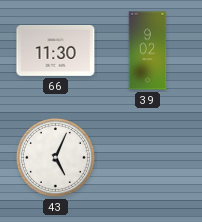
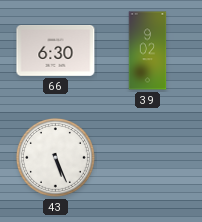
66: 11:30 -> 6:30 (56, 51)
43: 5:04 -> 5:26 (55, 157)
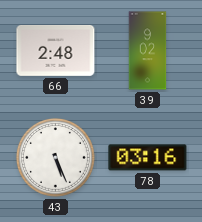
66: 6:30 -> 2:48 (56, 51)
78: none -> 03:16 (148, 158)
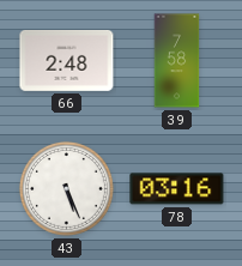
39: 9:02 -> 7:58 (177, 61)
